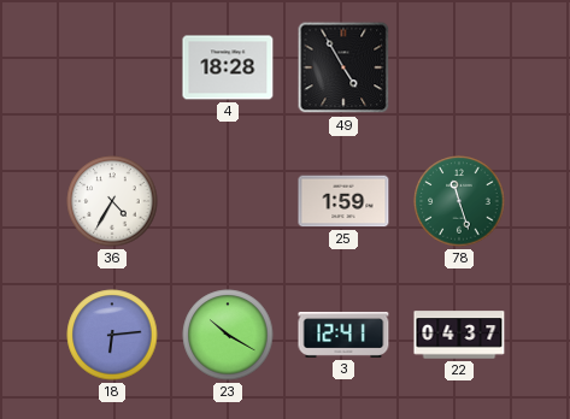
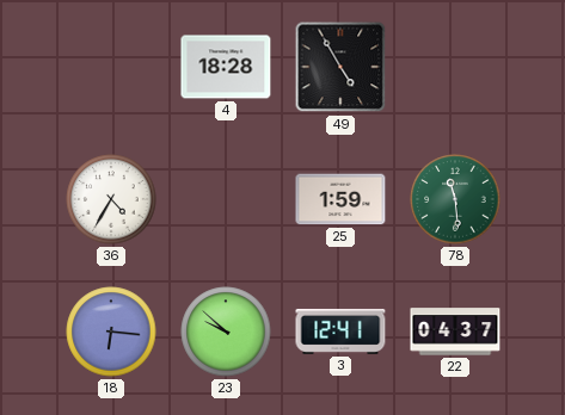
78: 11:27 -> 11:29 (455, 199)
18: 6:14 -> 6:16 (111, 332)
23: 10:20 -> 9:52 (226, 332)
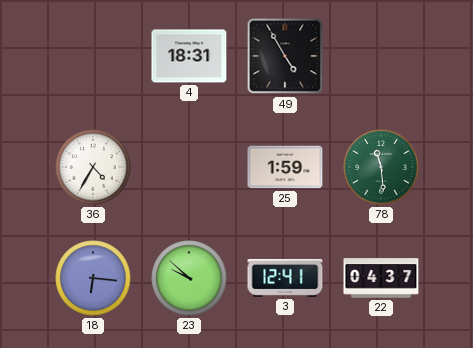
4: 18:28 -> 18:31 (189, 56)
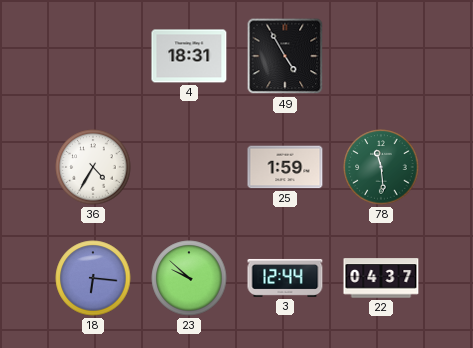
3: 12:41 -> 12:44 (285, 278)
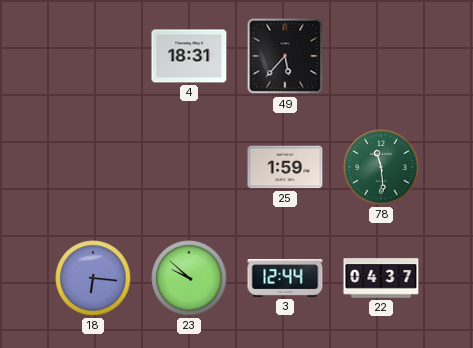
49: 4:55 -> 5:37 (285, 56)
36: 4:35 -> none (93, 167)
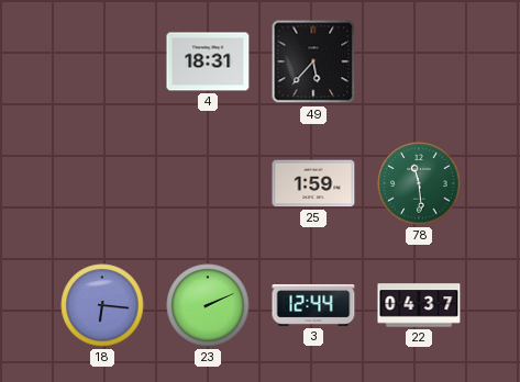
23: 9:52 -> 2:11 (208, 305)
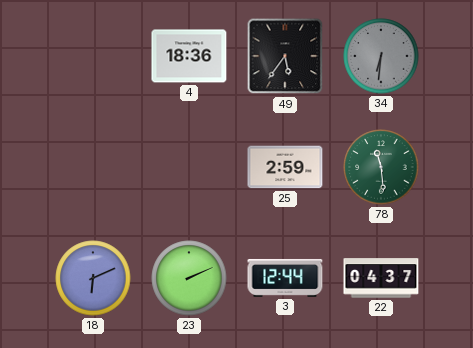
4: 18:31 -> 18:36 (189, 56)
49: 5:37 -> 5:36 (285, 56)
34: none -> 6:31 (381, 56)
25: 1:59 -> 2:59 (285, 167)
18: 6:16 -> 6:11 (93, 278)
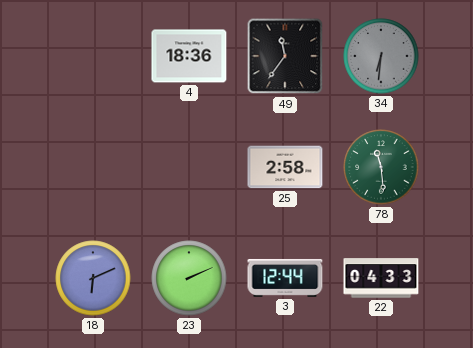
49: 5:36 -> 11:36 (285, 56)
25: 2:59 -> 2:58 (285, 167)
22: 04:37 -> 04:33 (381, 278)
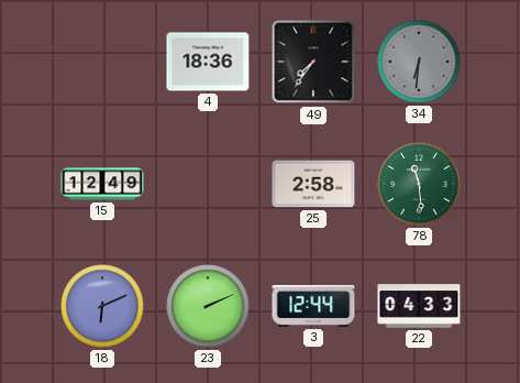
49: 11:36 -> 7:36 (313, 62)
15: none -> 12:49 (102, 184)
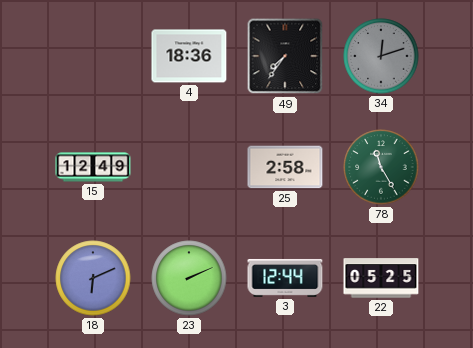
34: 6:31 -> 12:12 (381, 56)
78: 11:29 -> 11:25 (381, 167)
22: 04:33 -> 05:25 (381, 278)
